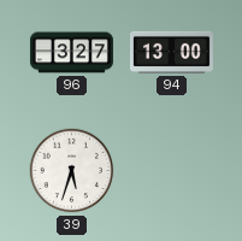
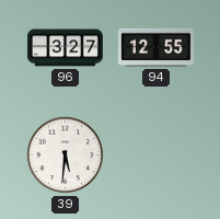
94: 13:00 -> 12:55 (155, 47)
39: 5:33 -> 5:31 (66, 155)
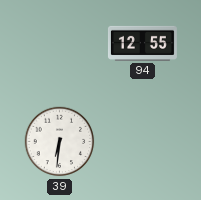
96: 3:27 -> none (65, 48)
39: 5:31 -> 6:31 (60, 142)
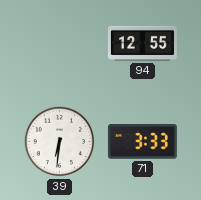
71: none -> 3:33 (142, 142)
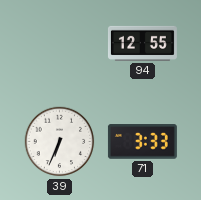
39: 6:31 -> 6:34 (60, 142)
